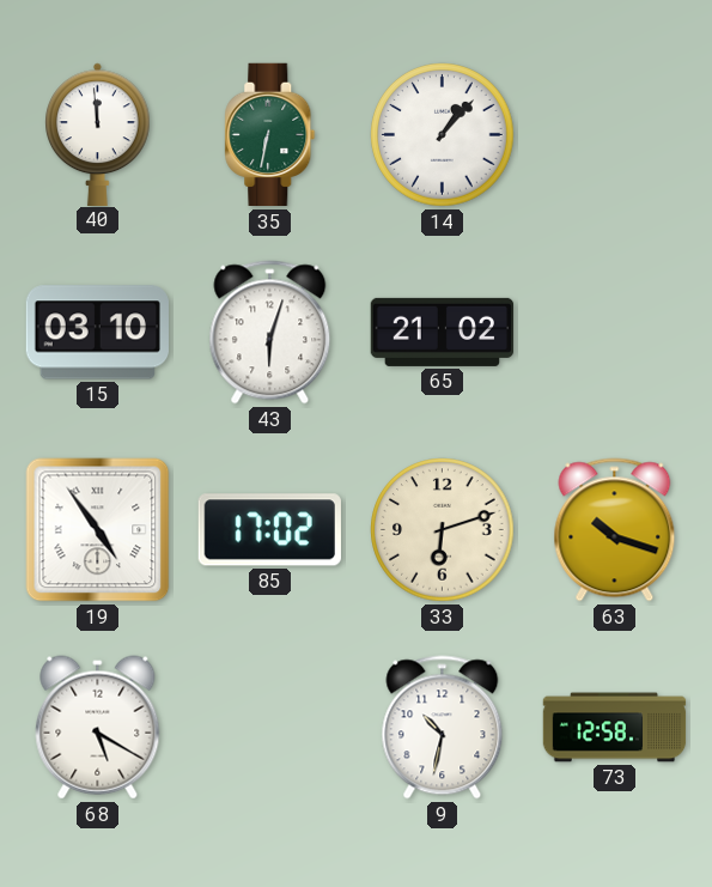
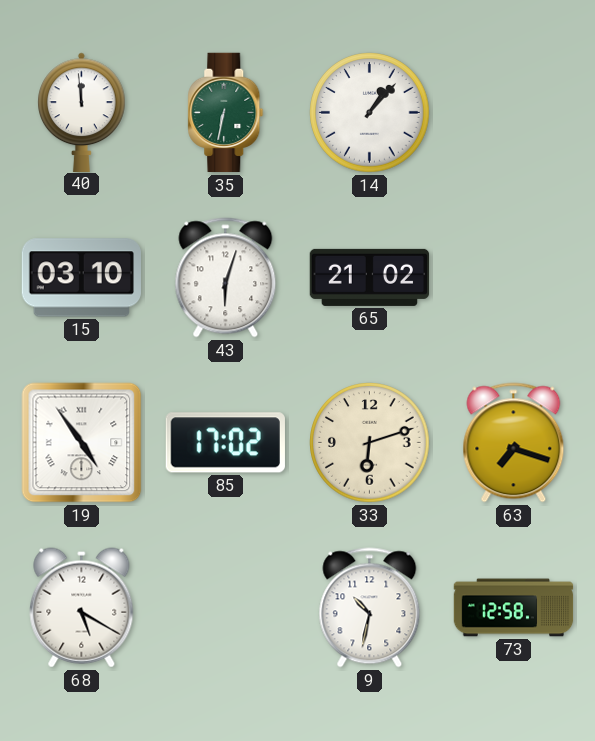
63: 10:18 -> 7:18 (514, 443)
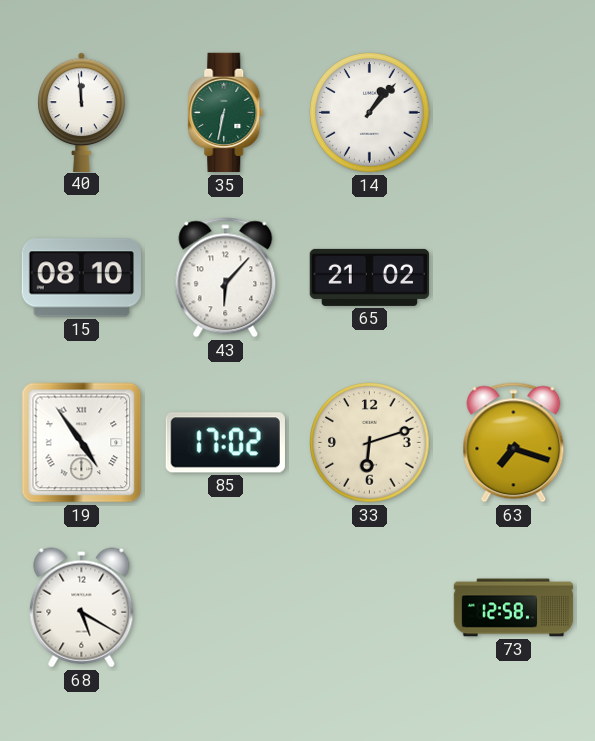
15: 03:10 -> 08:10 (81, 278)
43: 6:03 -> 6:07 (226, 278)
9: 10:32 -> none (370, 608)
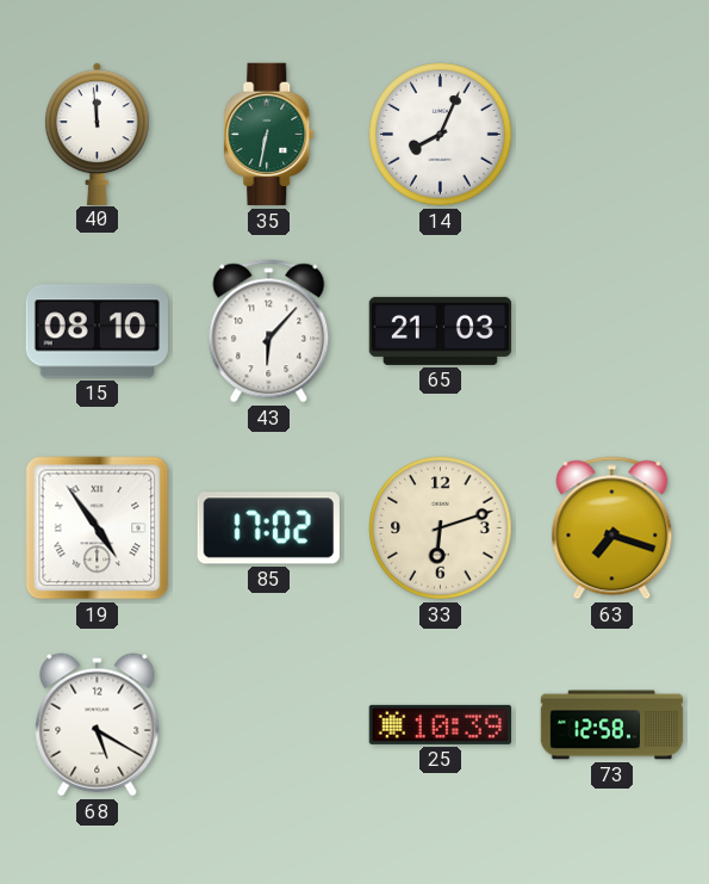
14: 1:07 -> 8:04 (441, 135)
65: 21:02 -> 21:03 (441, 330)
25: none -> 10:39 (440, 724)
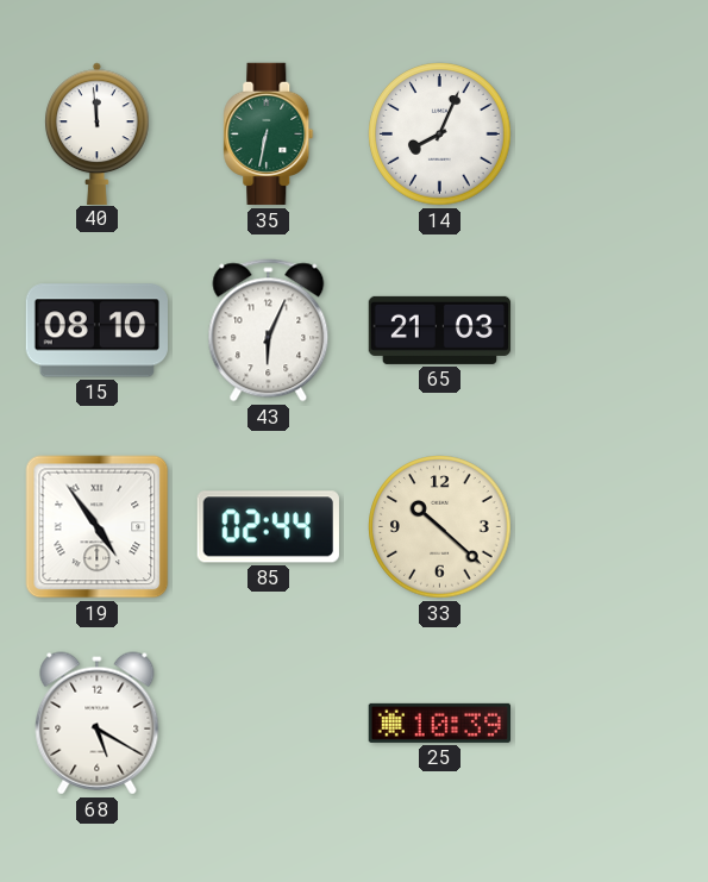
43: 6:07 -> 6:04 (269, 331)
85: 17:02 -> 02:44 (268, 527)
33: 6:12 -> 10:22 (440, 527)
63: 7:18 -> none (612, 528)
73: 12:58 -> none (612, 725)
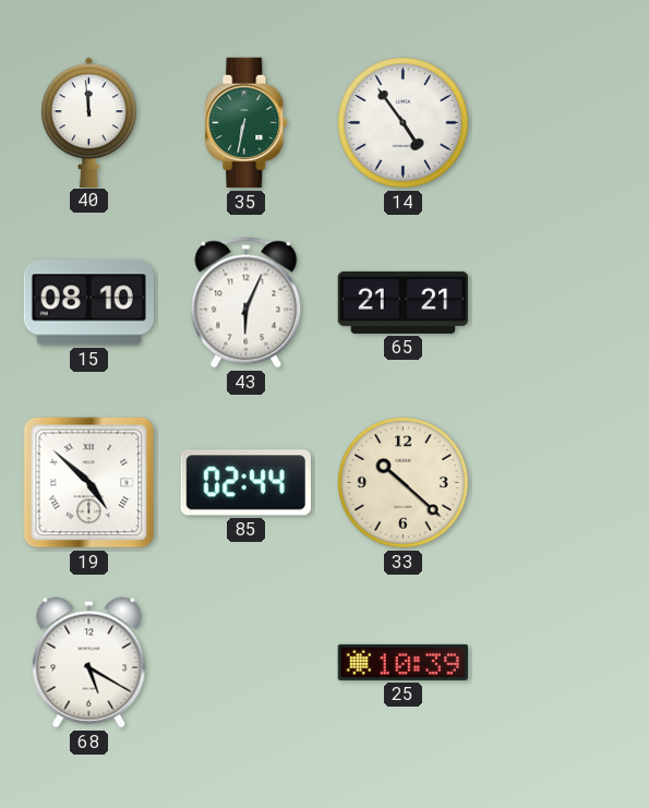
14: 8:04 -> 4:54 (404, 123)
65: 21:03 -> 21:21 (404, 302)
19: 4:54 -> 4:52 (89, 483)
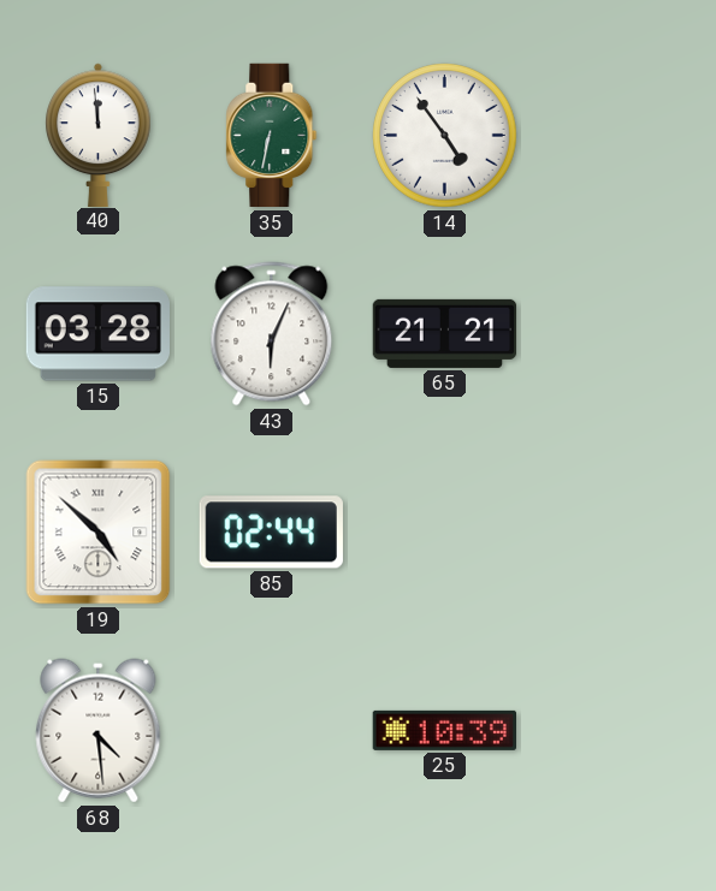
15: 08:10 -> 03:28 (97, 334)
33: 10:22 -> none (404, 483)
68: 5:20 -> 4:29 (99, 731)
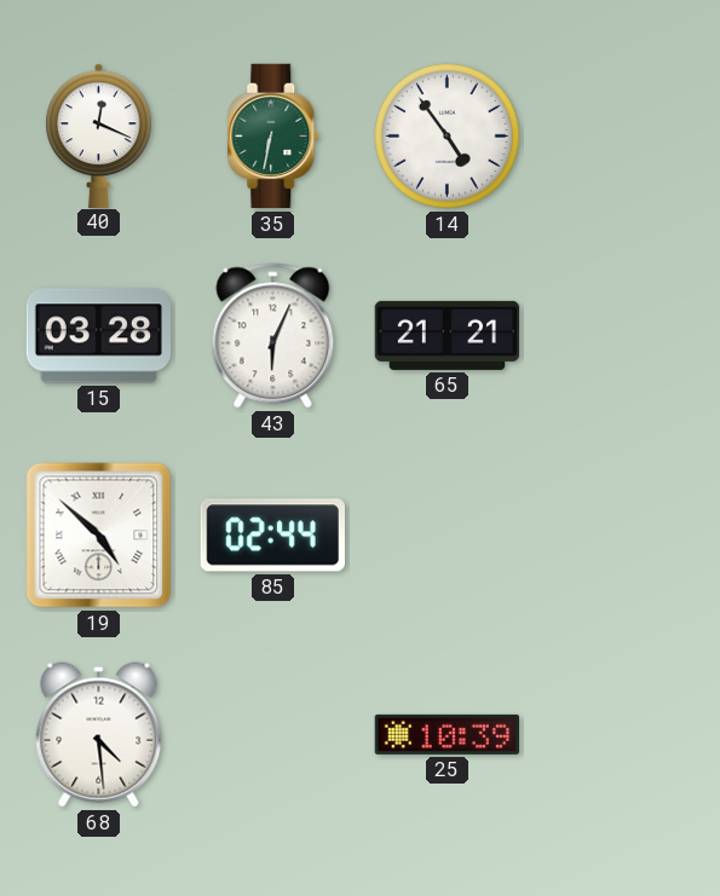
40: 11:59 -> 12:19 (99, 135)
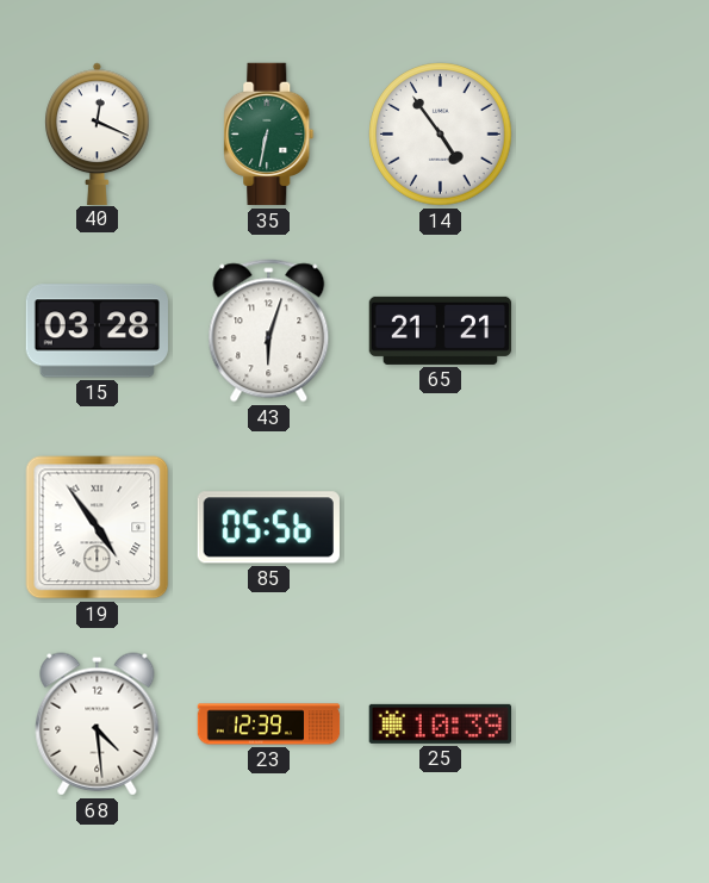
43: 6:04 -> 6:03 (269, 331)
19: 4:52 -> 4:54 (98, 528)
85: 02:44 -> 05:56 (268, 528)
23: none -> 12:39 (269, 725)
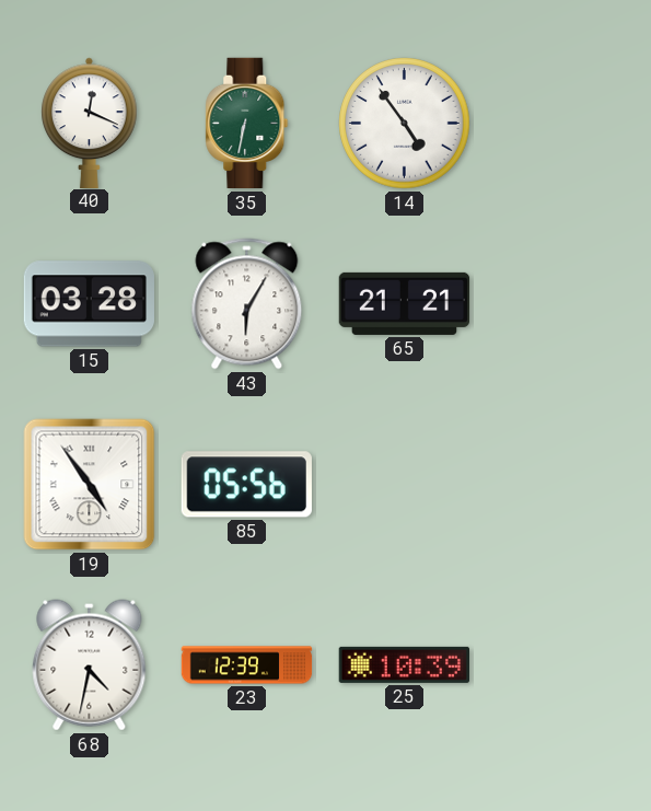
43: 6:03 -> 6:05 (247, 304)
68: 4:29 -> 4:32 (90, 665)
